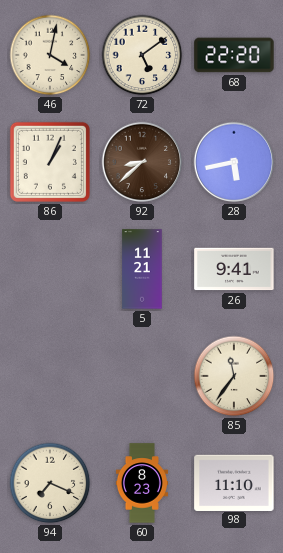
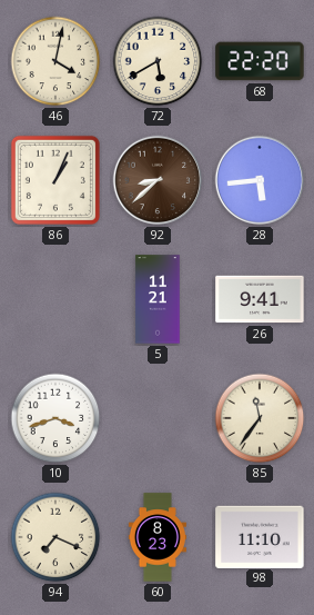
72: 5:09 -> 5:40 (158, 61)
28: 5:43 -> 5:44 (260, 180)
10: none -> 3:42 (55, 418)
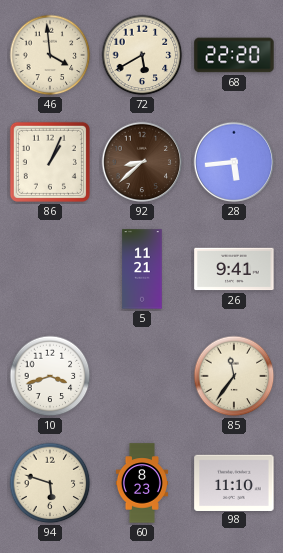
46: 4:02 -> 3:59 (50, 55)
94: 7:19 -> 5:48 (50, 483)
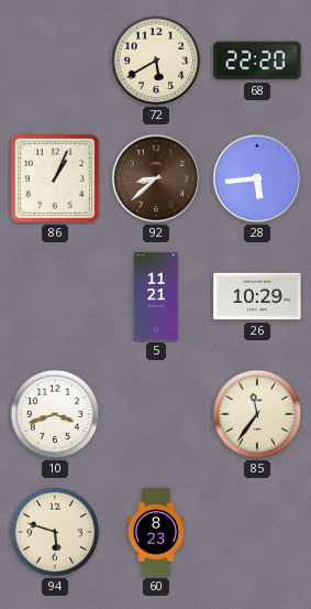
46: 3:59 -> none (50, 55)
26: 9:41 -> 10:29 (257, 296)
98: 11:10 -> none (234, 482)
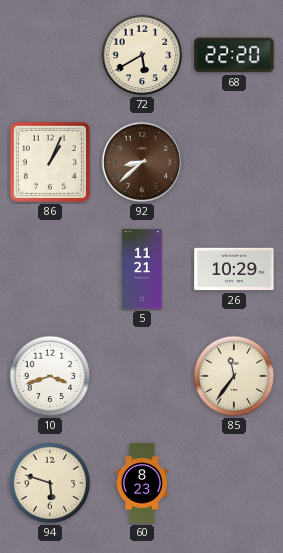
28: 5:44 -> none (257, 178)
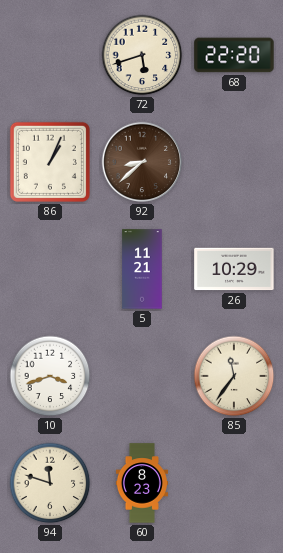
72: 5:40 -> 5:42 (142, 55)
94: 5:48 -> 11:48 (50, 483)
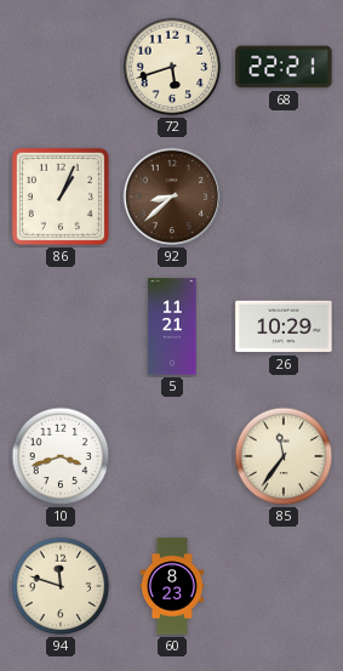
68: 22:20 -> 22:21 (284, 67)
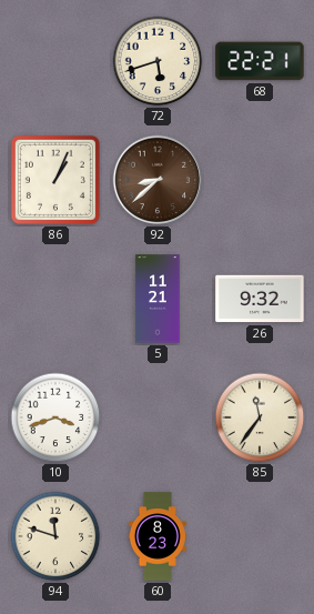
26: 10:29 -> 9:32 (260, 299)
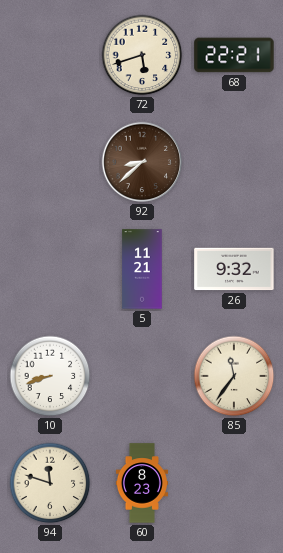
86: 1:04 -> none (55, 180)
10: 3:42 -> 8:42 (50, 376)
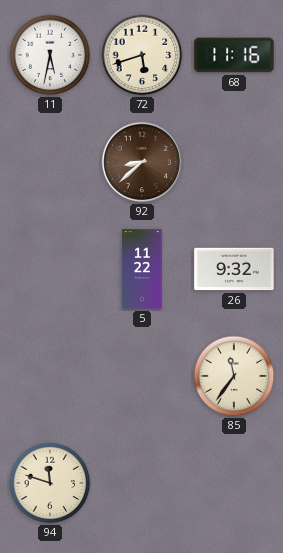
11: none -> 5:32 (50, 55)
68: 22:21 -> 11:16 (234, 55)
5: 11:21 -> 11:22 (142, 269)
10: 8:42 -> none (50, 376)
60: 8:23 -> none (142, 483)
